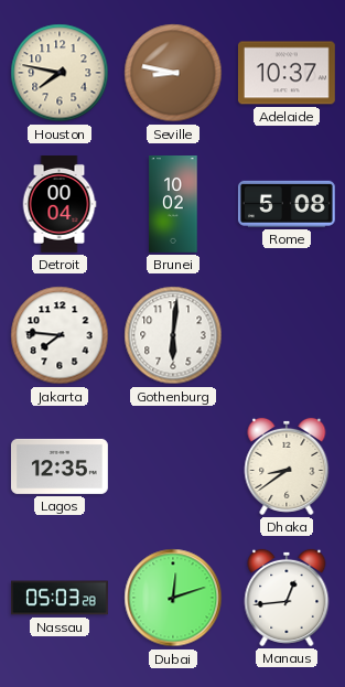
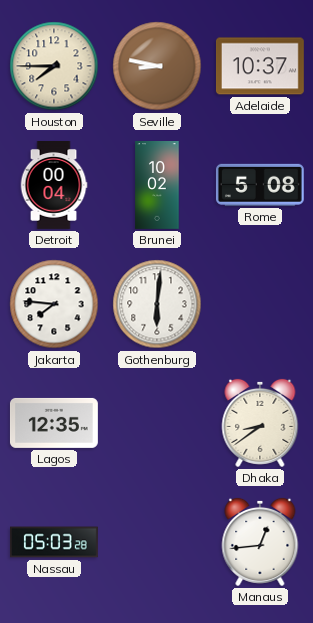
Houston: 7:47 -> 7:45 (54, 66)
Dubai: 12:12 -> none (173, 598)
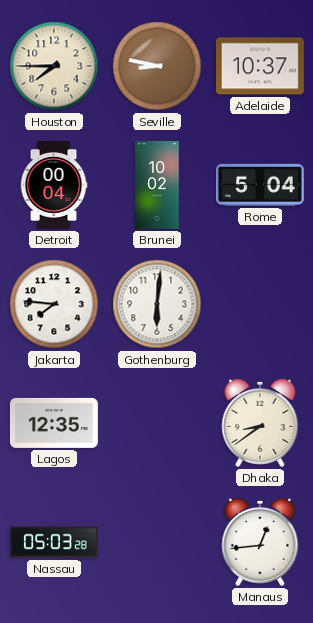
Rome: 5:08 -> 5:04 (260, 185)
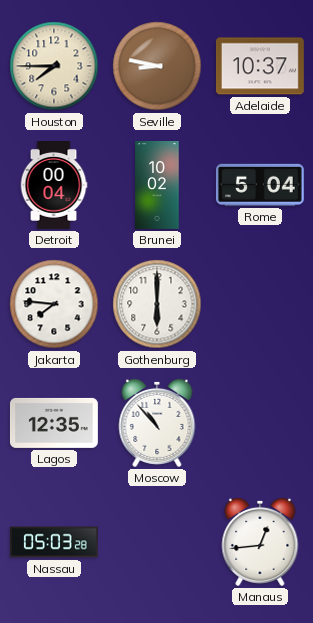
Gothenburg: 6:01 -> 6:00 (157, 304)
Moscow: none -> 10:53 (157, 423)
Dhaka: 8:39 -> none (260, 423)
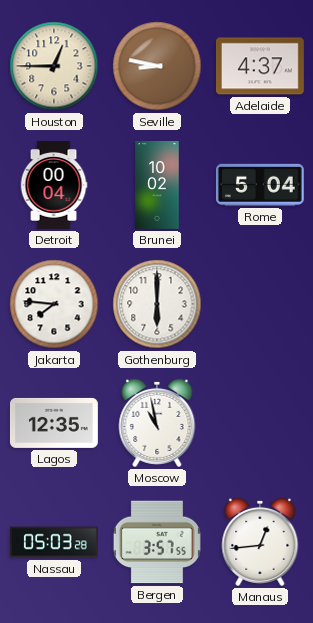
Houston: 7:45 -> 12:45 (54, 66)
Adelaide: 10:37 -> 4:37 (260, 66)
Moscow: 10:53 -> 10:58 (157, 423)
Bergen: none -> 3:57 (157, 542)
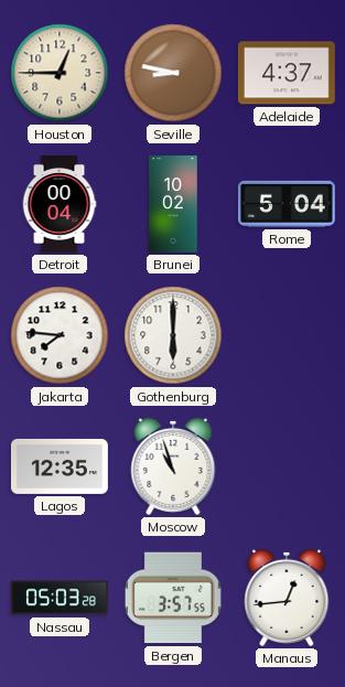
Moscow: 10:58 -> 10:57 (173, 466)
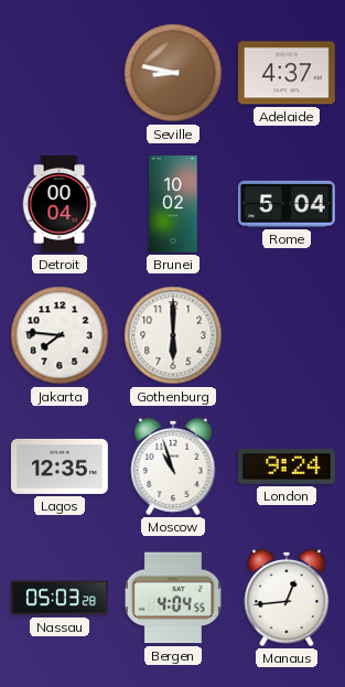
Houston: 12:45 -> none (60, 73)
London: none -> 9:24 (287, 466)
Bergen: 3:57 -> 4:04 (173, 598)
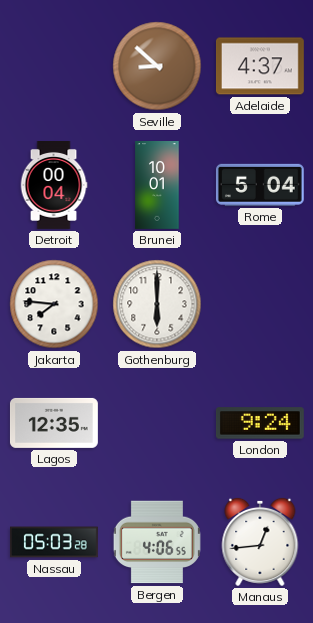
Seville: 8:47 -> 8:52 (157, 66)
Brunei: 10:02 -> 10:01 (157, 186)
Moscow: 10:57 -> none (173, 466)
Bergen: 4:04 -> 4:06 (157, 542)
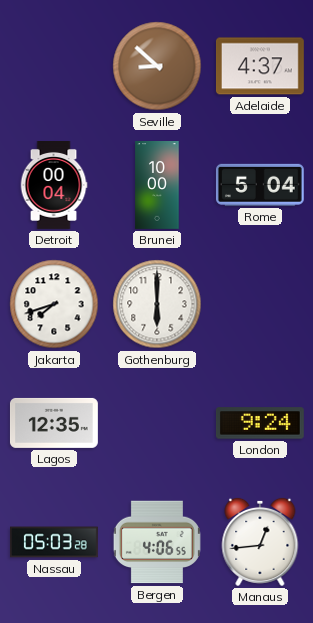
Brunei: 10:01 -> 10:00 (157, 186)
Jakarta: 7:46 -> 7:42 (54, 304)
